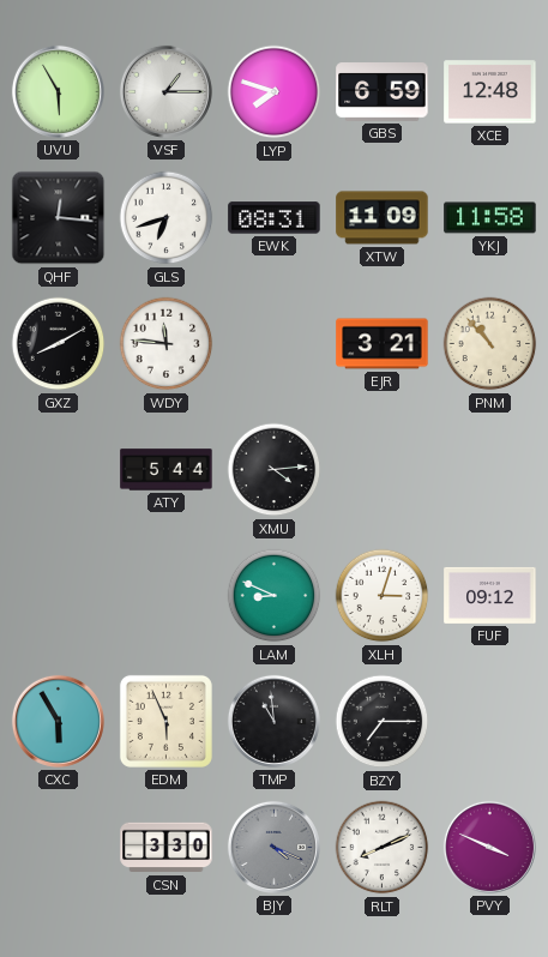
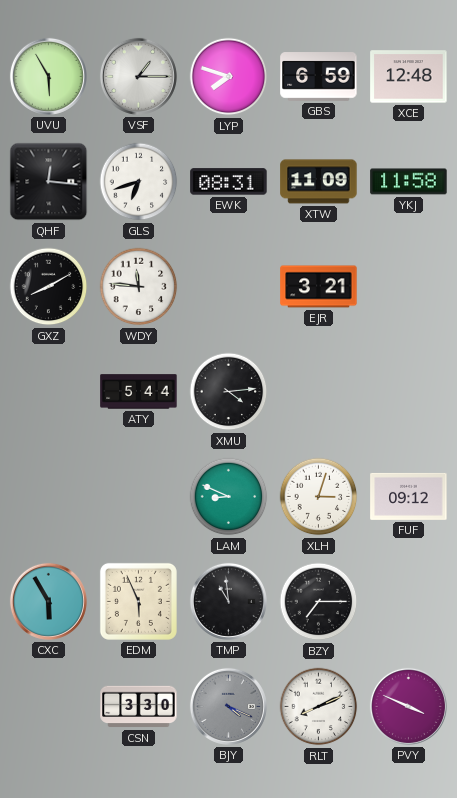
PNM: 10:53 -> none (490, 344)
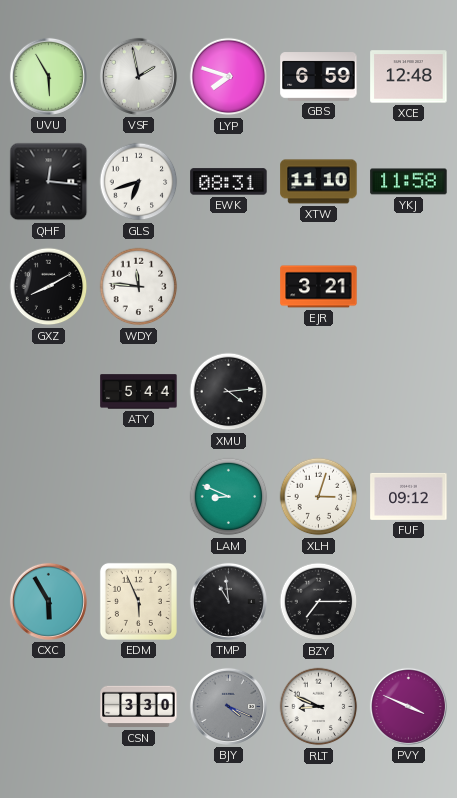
VSF: 1:15 -> 1:58 (138, 76)
XTW: 11:09 -> 11:10 (319, 182)
RLT: 8:11 -> 8:49 (319, 707)
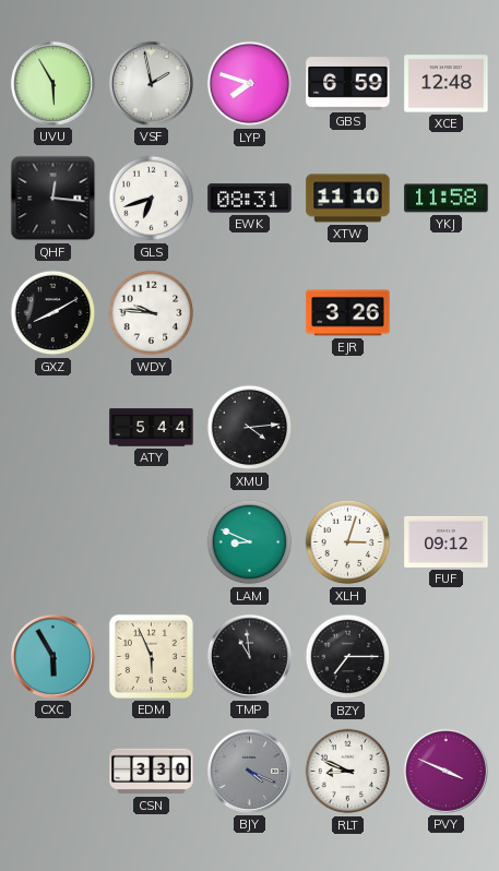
WDY: 11:46 -> 9:46 (152, 313)
EJR: 3:21 -> 3:26 (348, 313)
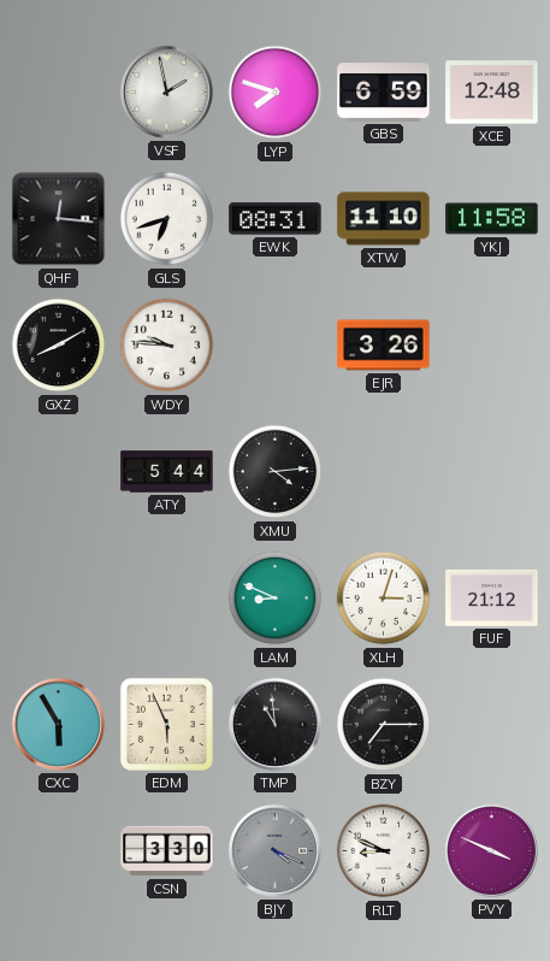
UVU: 5:55 -> none (52, 83)
FUF: 09:12 -> 21:12 (492, 597)
